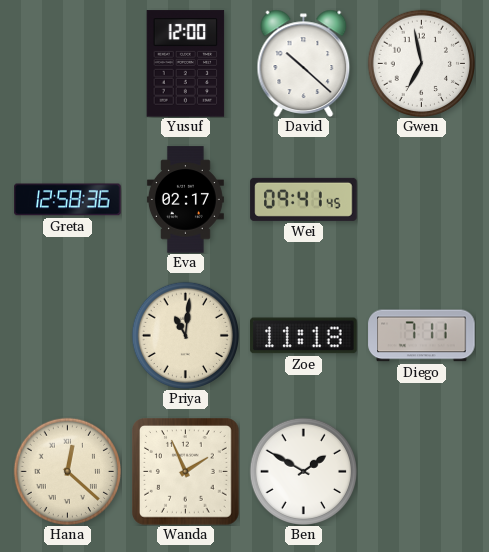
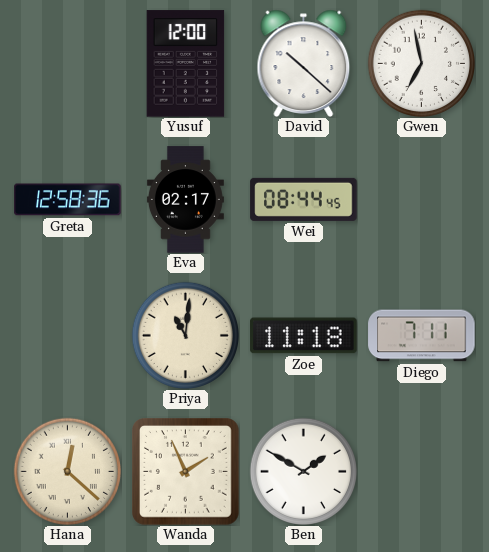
Wei: 09:41 -> 08:44 (304, 199)
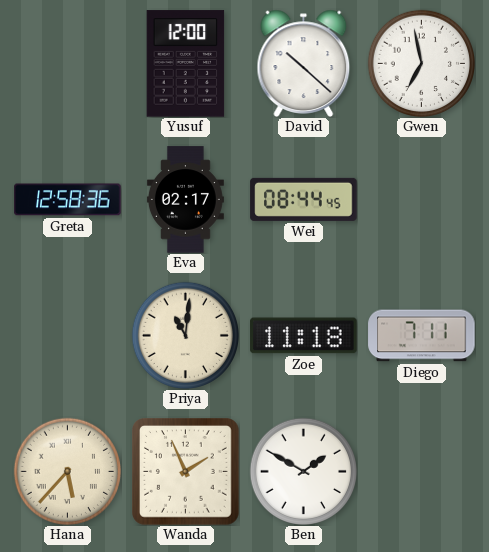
Hana: 12:22 -> 5:37 (67, 471)
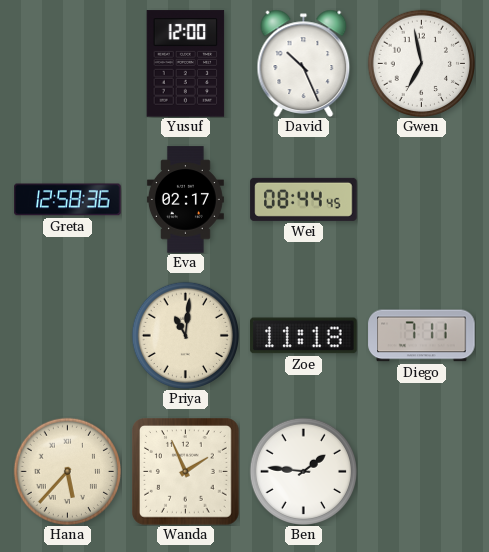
David: 10:22 -> 10:26 (304, 63)
Ben: 1:50 -> 1:46 (303, 471)
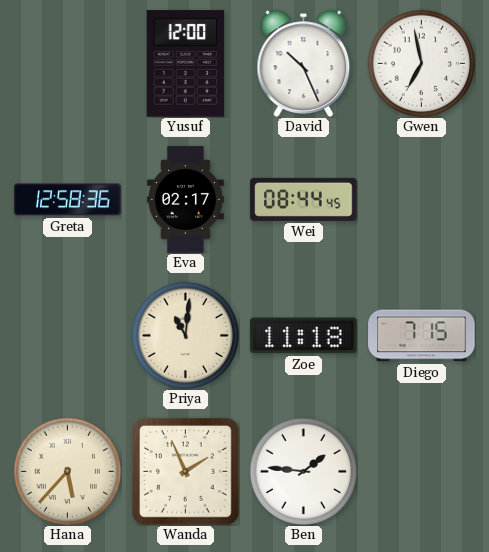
Diego: 7:11 -> 7:15 (422, 336)
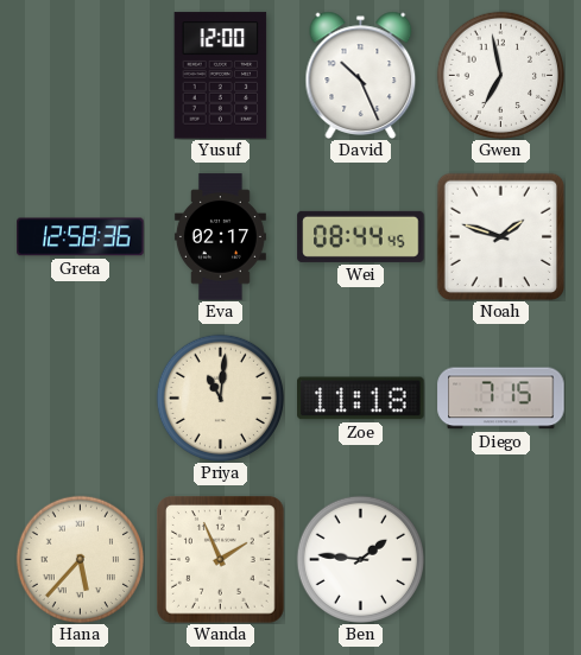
Noah: none -> 1:48 (500, 236)
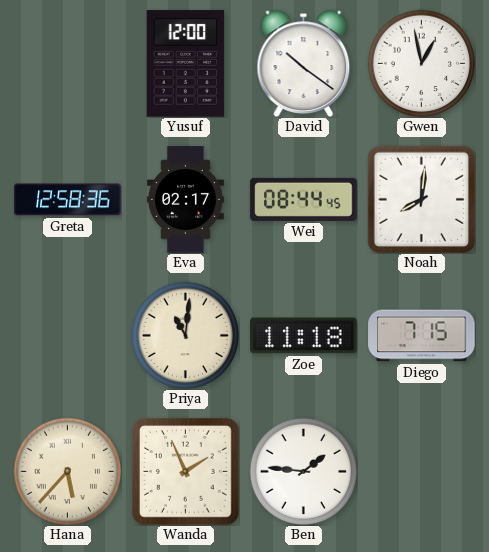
David: 10:26 -> 10:21 (304, 63)
Gwen: 6:58 -> 12:58 (421, 63)
Noah: 1:48 -> 8:01 (421, 199)
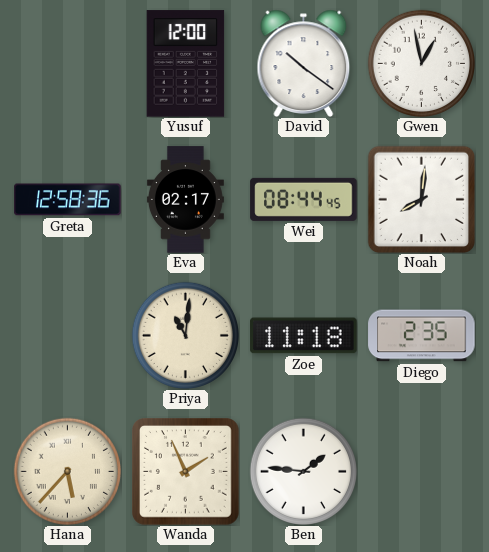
Diego: 7:15 -> 2:35 (422, 336)
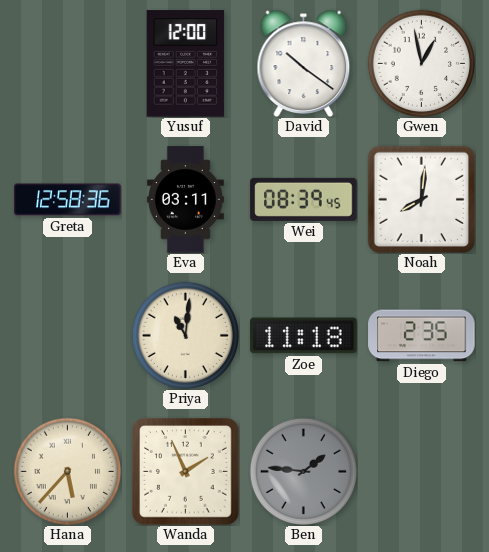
Eva: 02:17 -> 03:11 (185, 200)
Wei: 08:44 -> 08:39 (304, 199)
Ben dial: white -> grey (303, 471)
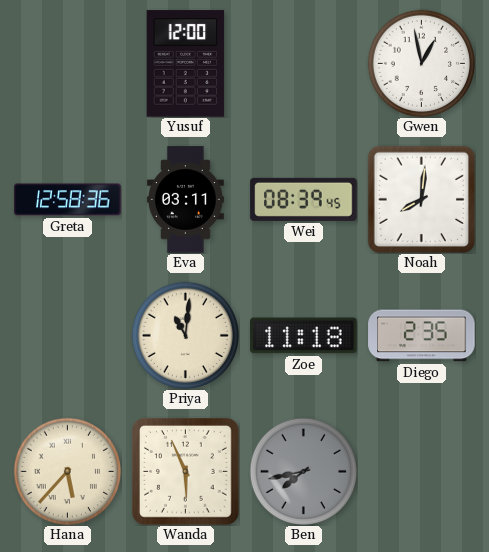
David: 10:21 -> none (304, 63)
Wanda: 1:56 -> 5:56 (186, 472)
Ben: 1:46 -> 7:43 (303, 471)
